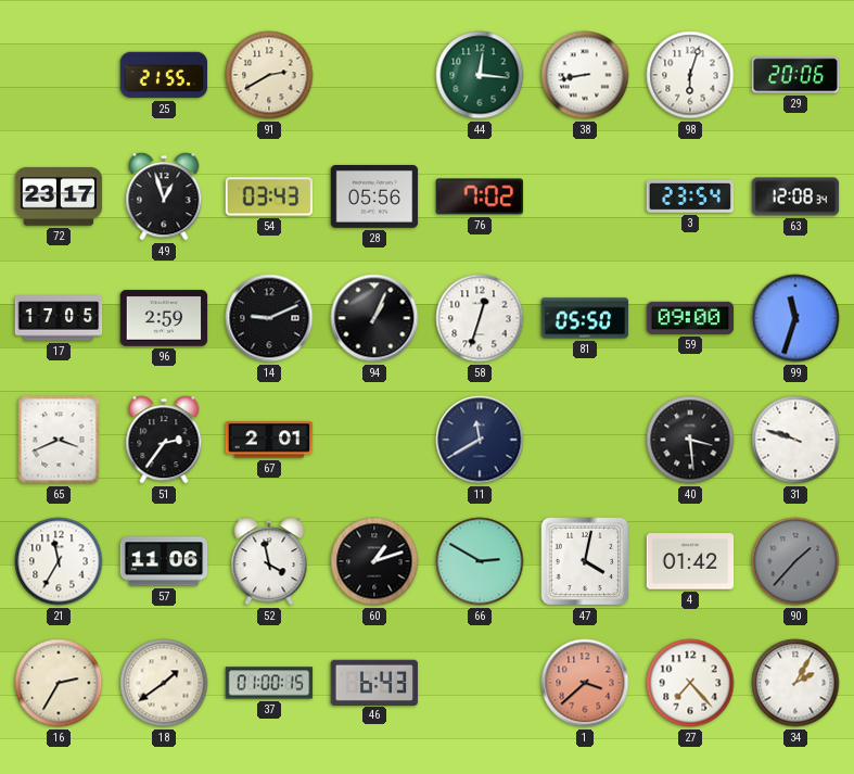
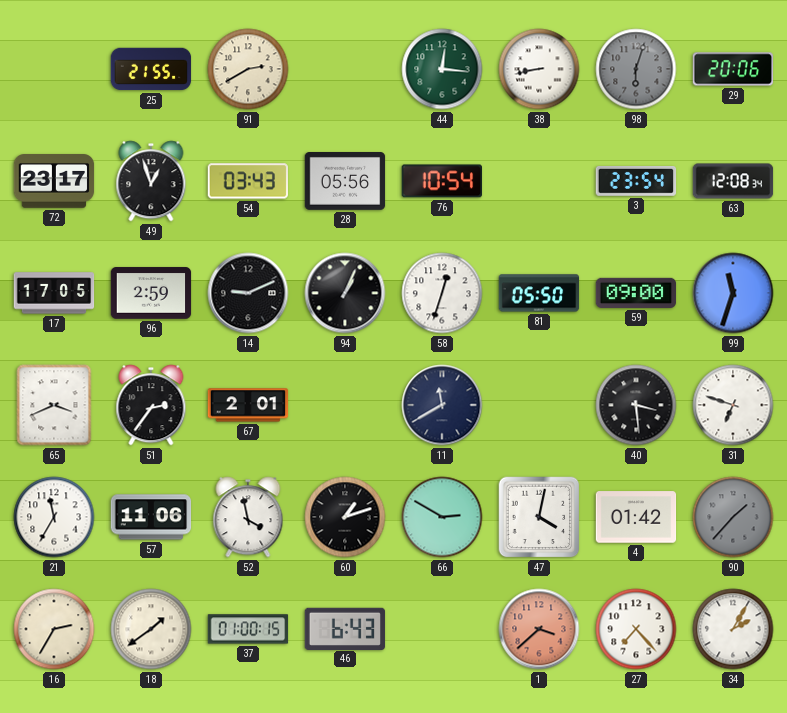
98 dial: white -> grey (636, 69)
76: 7:02 -> 10:54 (441, 181)
31: 9:48 -> 6:48 (733, 405)
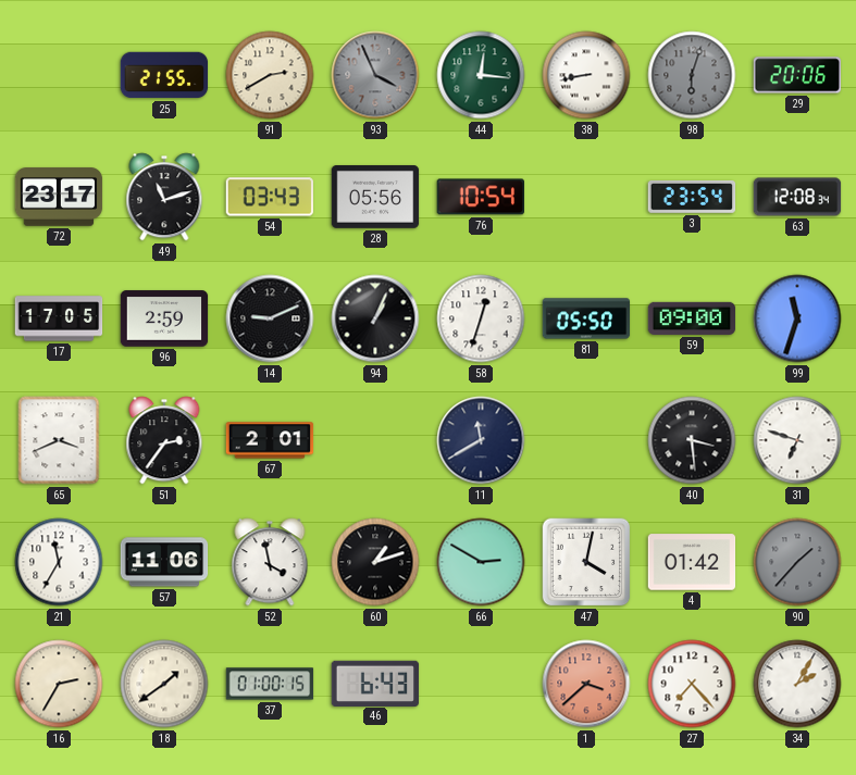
93: none -> 3:56 (375, 75)
49: 12:57 -> 11:12 (164, 197)
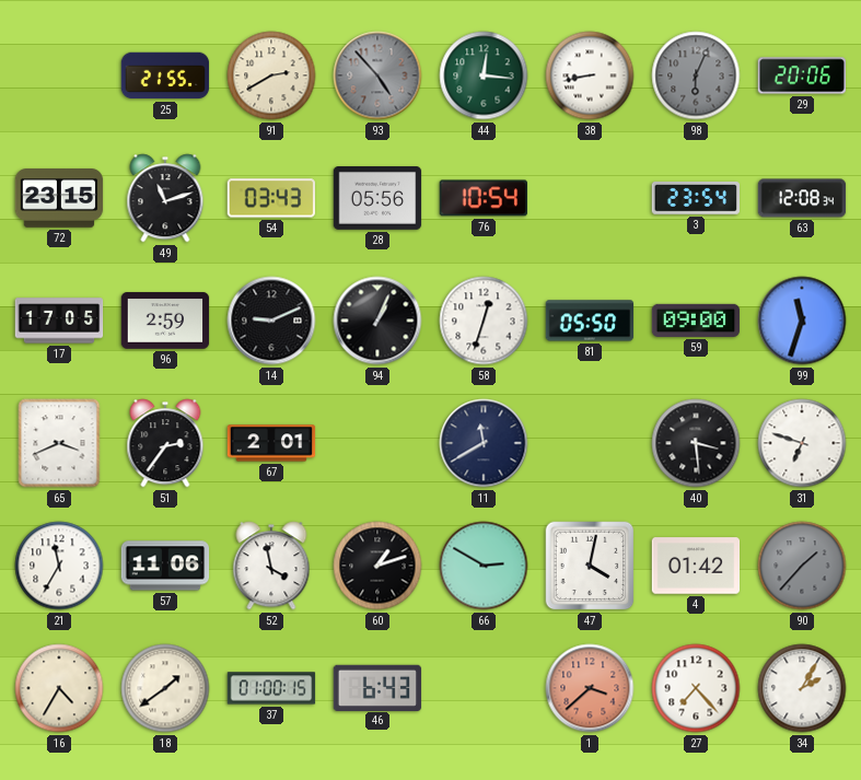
93: 3:56 -> 4:53 (377, 75)
98: 6:03 -> 6:04 (696, 75)
72: 23:17 -> 23:15 (59, 198)
16: 2:35 -> 4:35 (59, 688)
